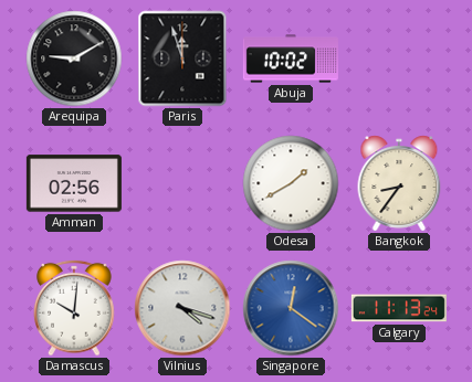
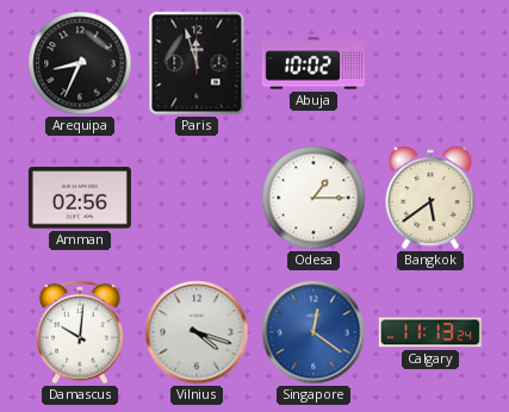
Arequipa: 9:10 -> 8:34 (80, 63)
Odesa: 1:40 -> 1:15 (314, 198)
Bangkok: 8:36 -> 5:39 (430, 198)
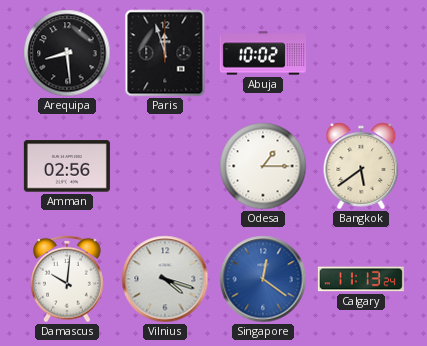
Arequipa: 8:34 -> 8:29 (67, 53)
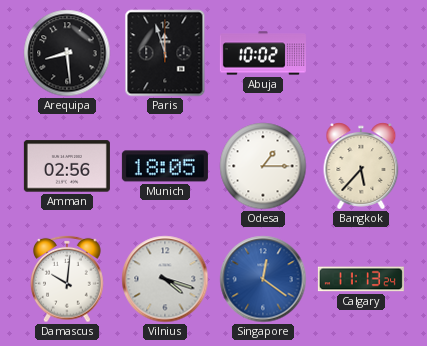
Munich: none -> 18:05 (165, 166)
Bangkok: 5:39 -> 5:37 (361, 166)
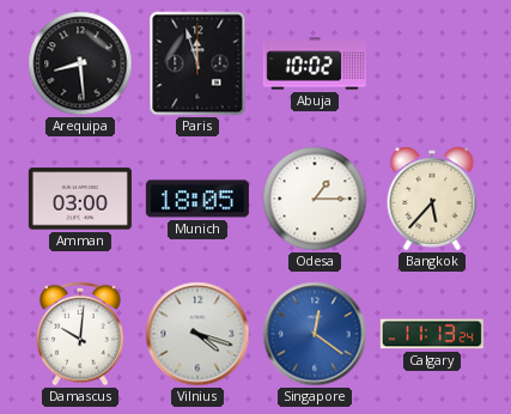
Amman: 02:56 -> 03:00 (80, 199)
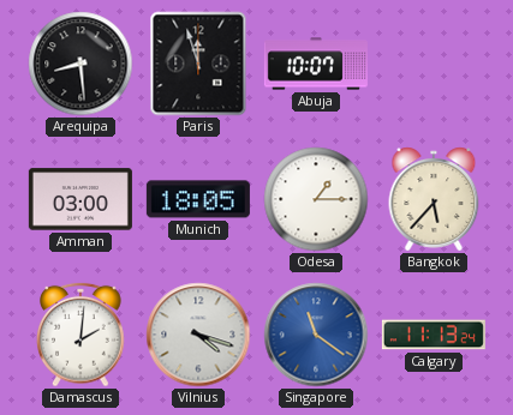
Abuja: 10:02 -> 10:07 (316, 64)
Damascus: 10:01 -> 2:01 (80, 335)
Singapore: 12:21 -> 11:21 (316, 335)
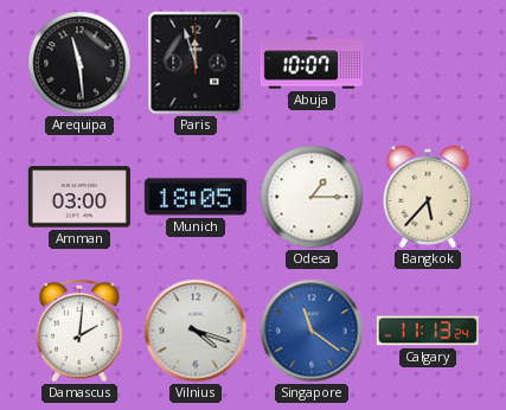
Arequipa: 8:29 -> 11:29 (79, 63)
